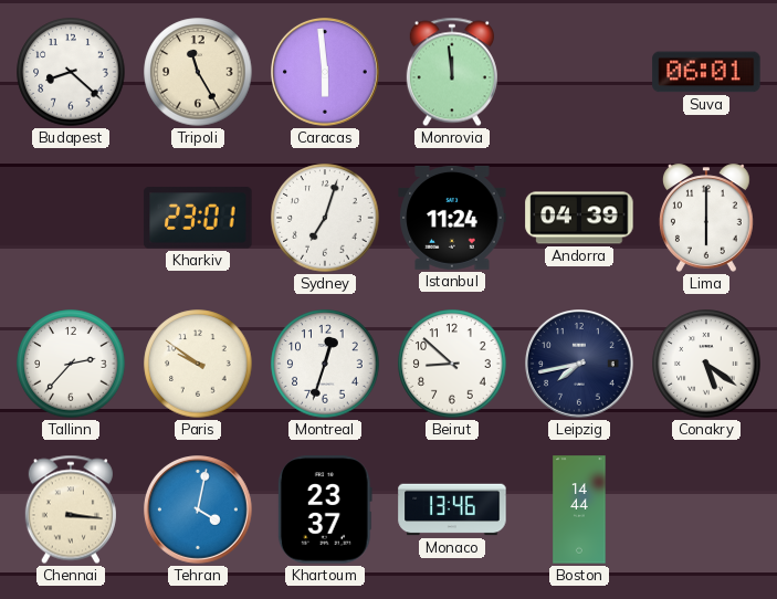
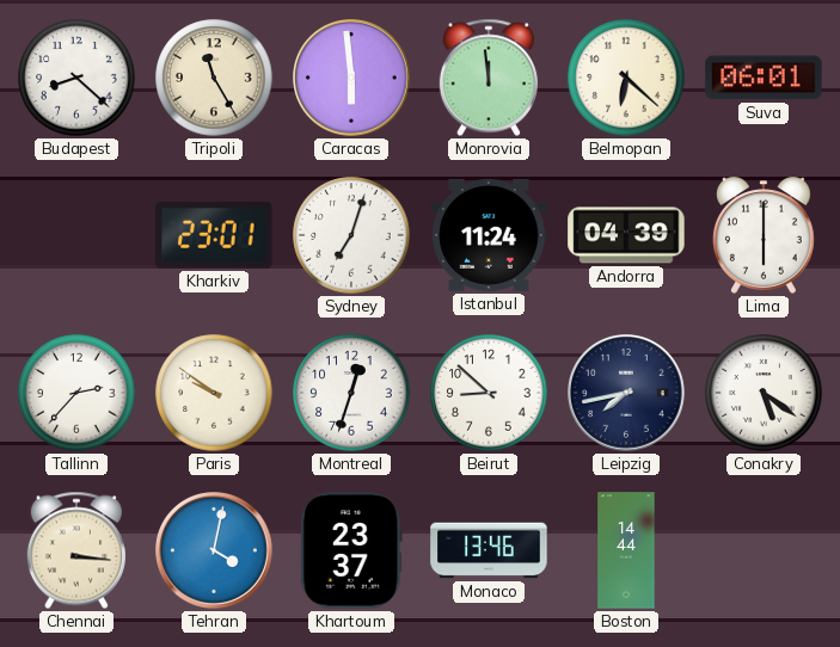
Belmopan: none -> 6:22 (626, 78)
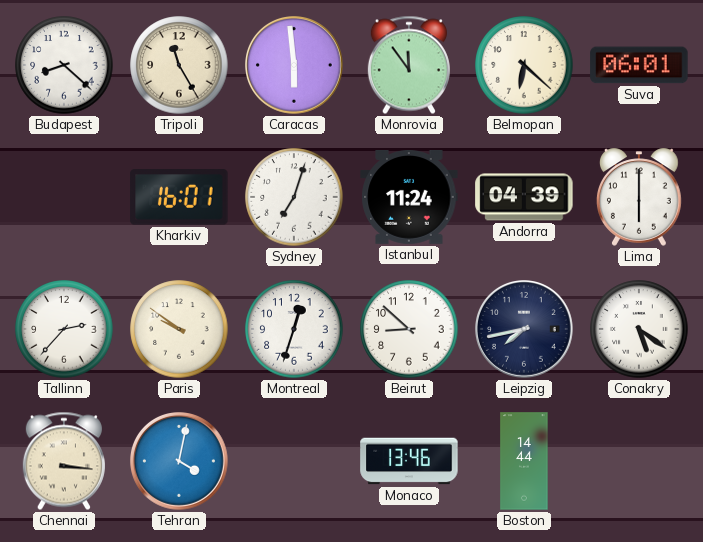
Monrovia: 11:59 -> 11:54 (409, 65)
Kharkiv: 23:01 -> 16:01 (179, 197)
Khartoum: 23:37 -> none (351, 550)
